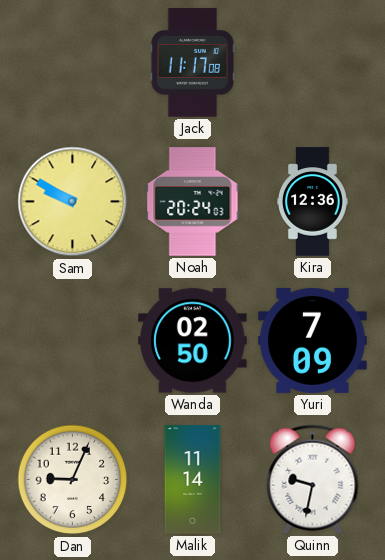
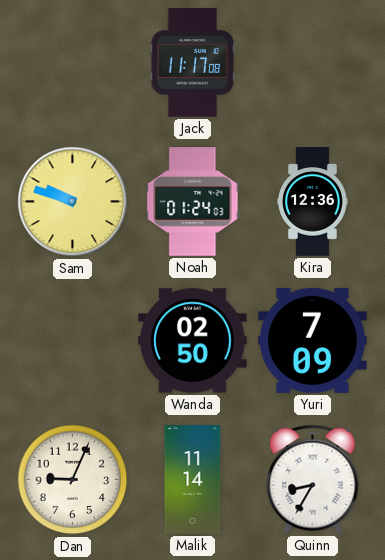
Sam: 9:50 -> 9:48 (73, 202)
Noah: 20:24 -> 01:24 (193, 202)
Quinn: 9:32 -> 8:35 (313, 479)
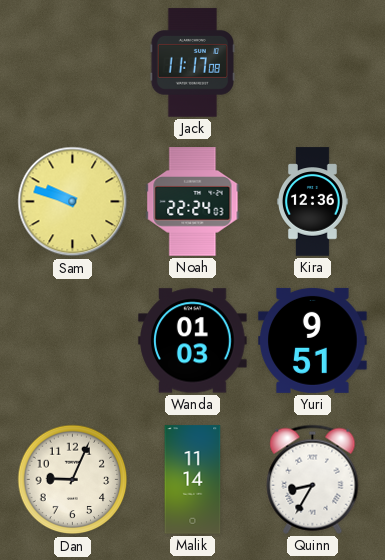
Noah: 01:24 -> 22:24 (193, 202)
Wanda: 02:50 -> 01:03 (193, 341)
Yuri: 7:09 -> 9:51 (313, 340)
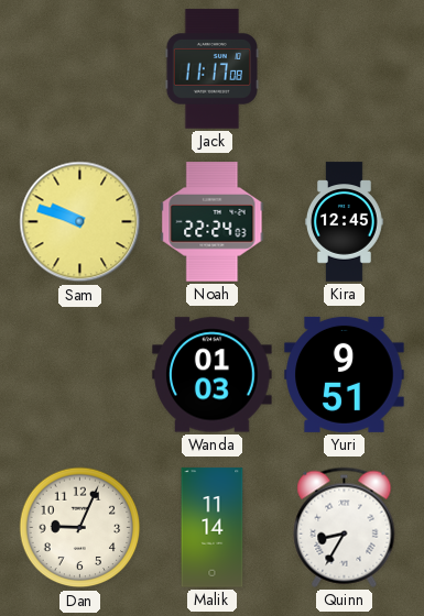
Kira: 12:36 -> 12:45 (345, 222)
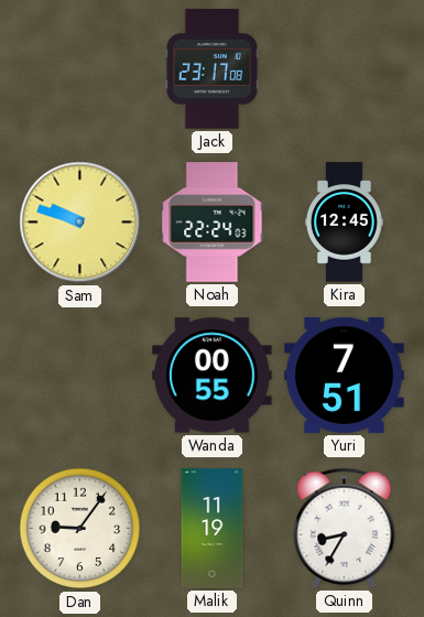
Jack: 11:17 -> 23:17 (213, 69)
Wanda: 01:03 -> 00:55 (213, 376)
Yuri: 9:51 -> 7:51 (345, 375)
Dan: 9:04 -> 9:06 (80, 529)
Malik: 11:14 -> 11:19 (213, 529)
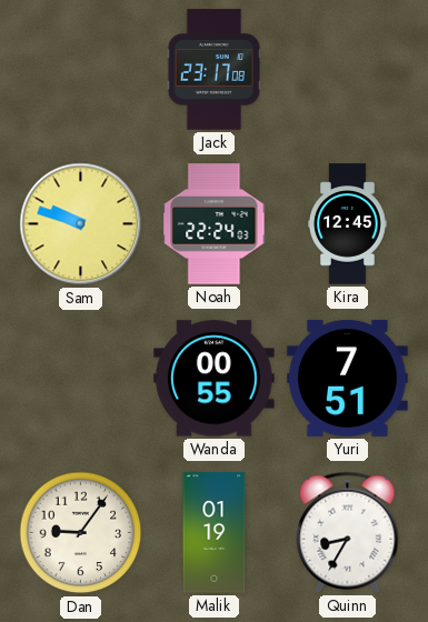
Malik: 11:19 -> 01:19 (215, 533)
